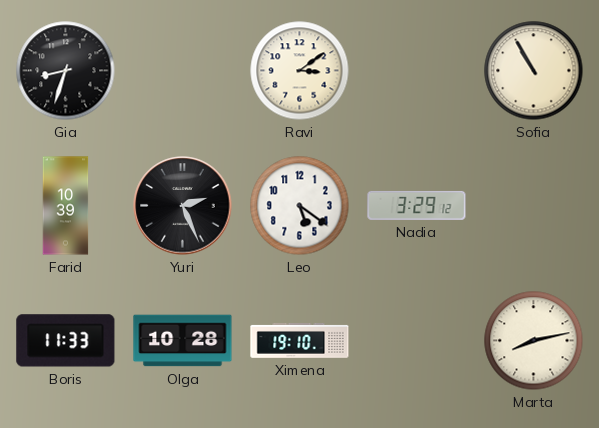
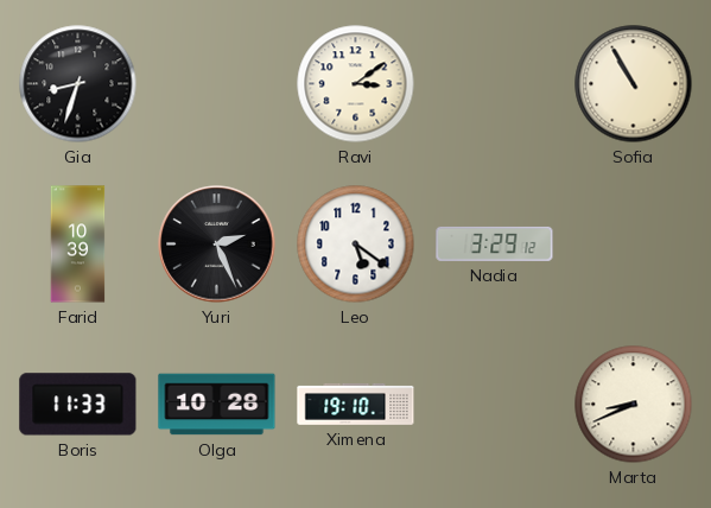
Marta: 8:13 -> 8:41 (634, 405)
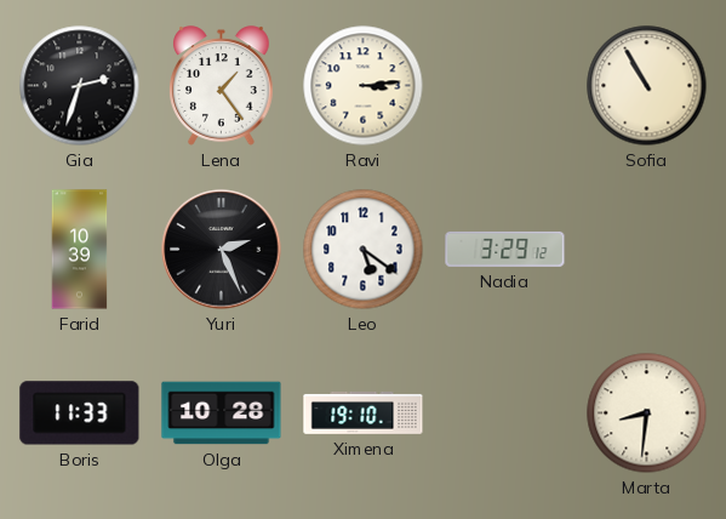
Gia: 8:33 -> 2:33 (80, 86)
Lena: none -> 1:24 (222, 86)
Ravi: 3:09 -> 3:14 (364, 86)
Marta: 8:41 -> 8:31 (647, 414)
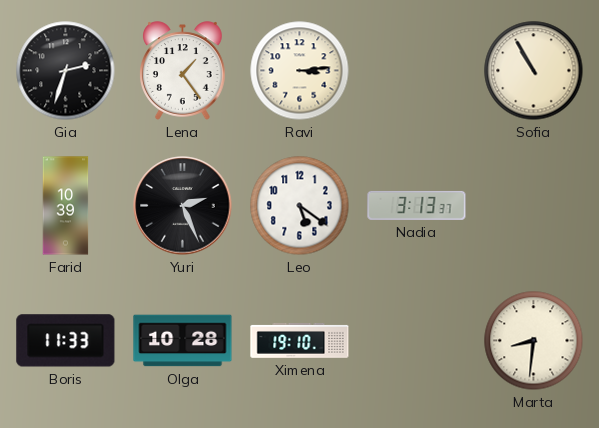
Nadia: 3:29 -> 3:13 (417, 205)
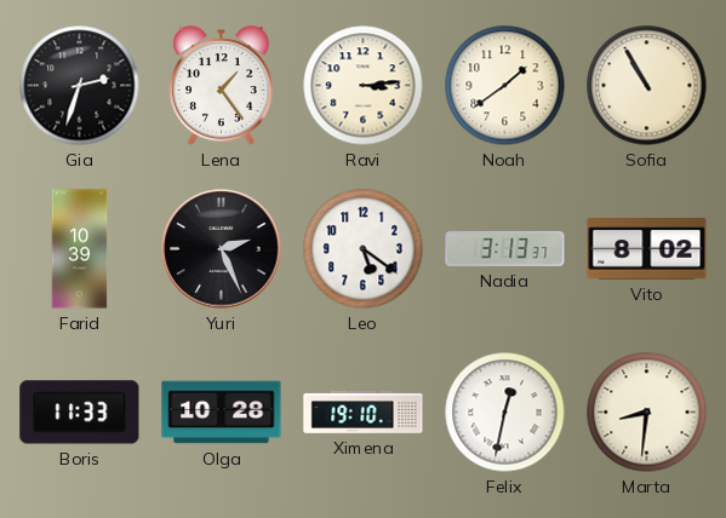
Noah: none -> 1:39 (505, 86)
Vito: none -> 8:02 (647, 249)
Felix: none -> 12:32 (505, 413)
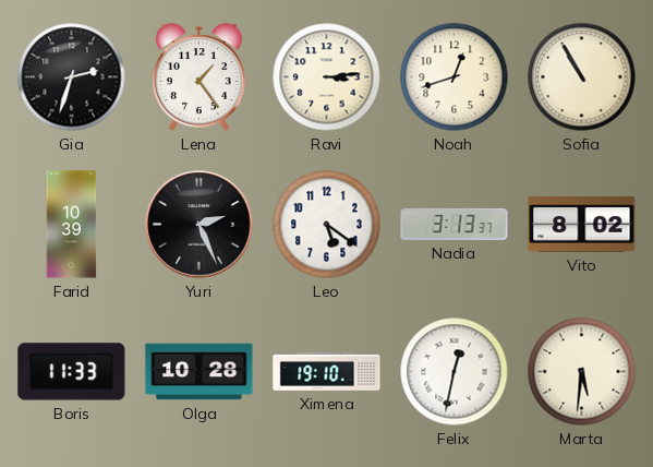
Noah: 1:39 -> 12:42 (455, 77)
Marta: 8:31 -> 5:31 (582, 372)
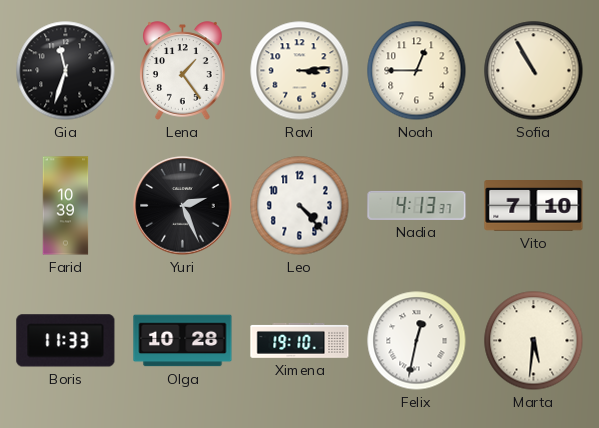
Gia: 2:33 -> 11:33 (66, 71)
Noah: 12:42 -> 12:45 (417, 71)
Leo: 5:21 -> 4:23 (300, 206)
Nadia: 3:13 -> 4:13 (417, 205)
Vito: 8:02 -> 7:10 (534, 206)
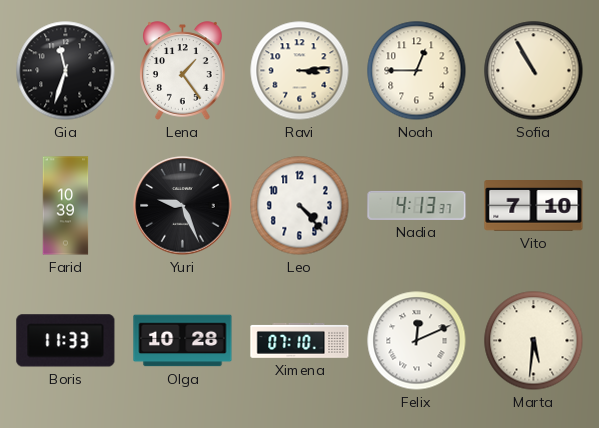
Yuri: 2:26 -> 9:26 (183, 206)
Ximena: 19:10 -> 07:10 (300, 341)
Felix: 12:32 -> 12:11 (417, 341)
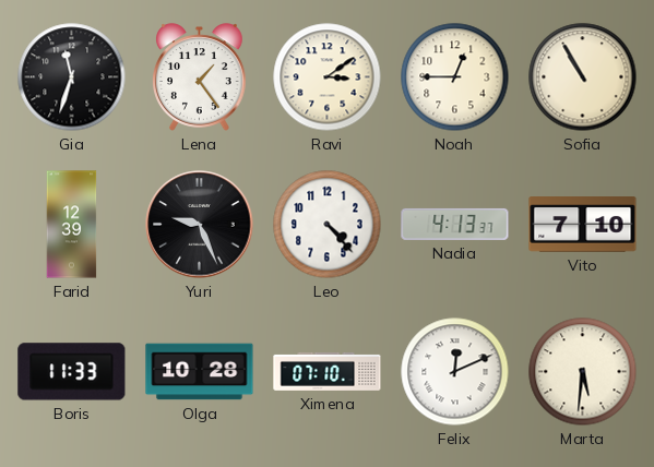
Ravi: 3:14 -> 3:09 (328, 77)
Farid: 10:39 -> 12:39 (72, 225)
